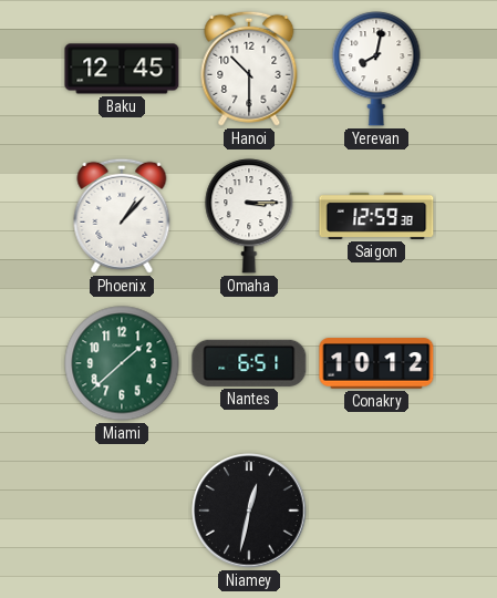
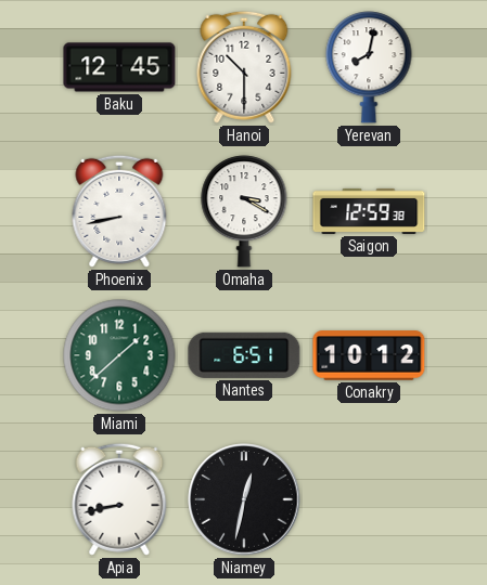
Phoenix: 1:07 -> 8:43 (119, 211)
Omaha: 3:15 -> 3:20 (244, 211)
Apia: none -> 8:43 (119, 499)
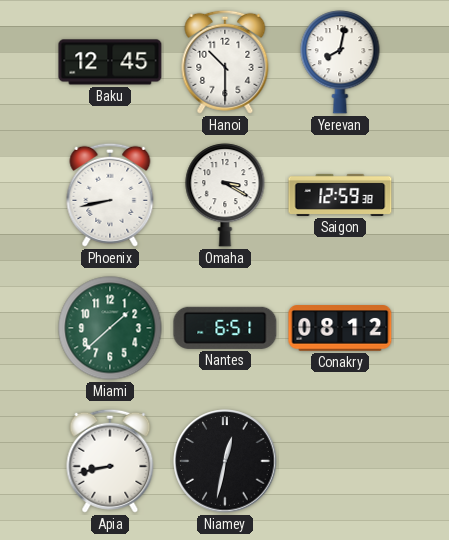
Conakry: 10:12 -> 08:12 (340, 328)
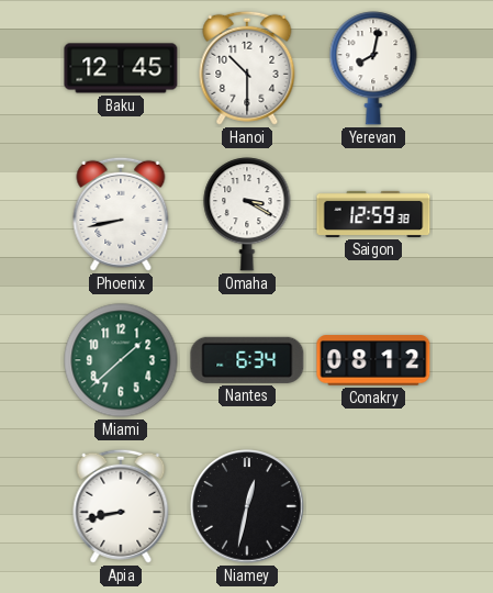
Nantes: 6:51 -> 6:34 (247, 360)
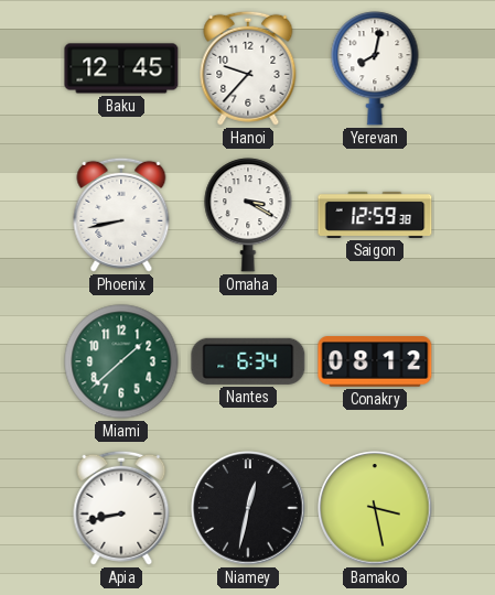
Hanoi: 10:30 -> 9:37 (248, 68)
Bamako: none -> 3:28 (375, 508)
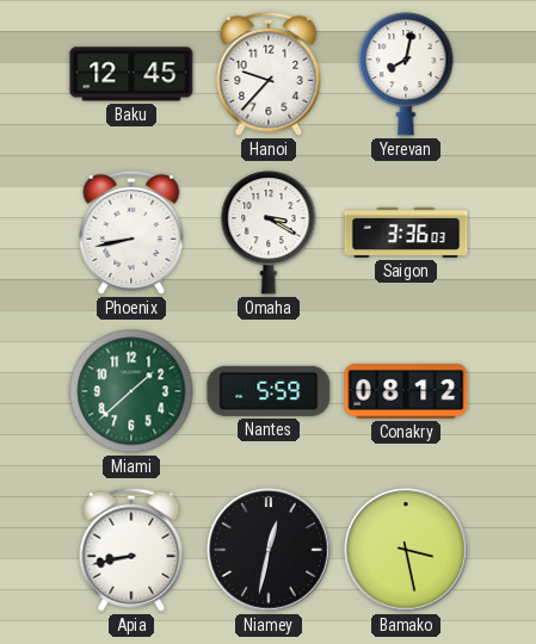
Saigon: 12:59 -> 3:36 (406, 233)
Nantes: 6:34 -> 5:59 (269, 391)
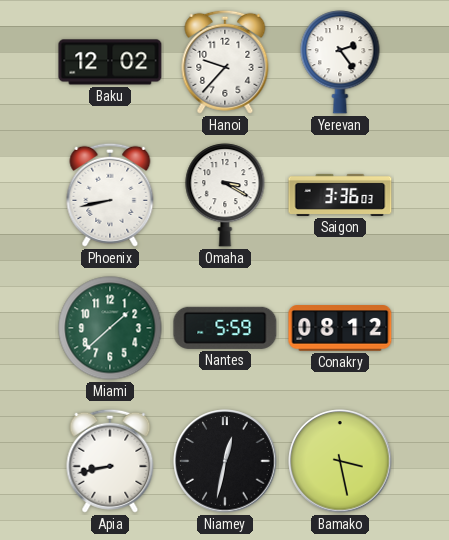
Baku: 12:45 -> 12:02 (110, 62)
Yerevan: 8:02 -> 2:24 (340, 62)
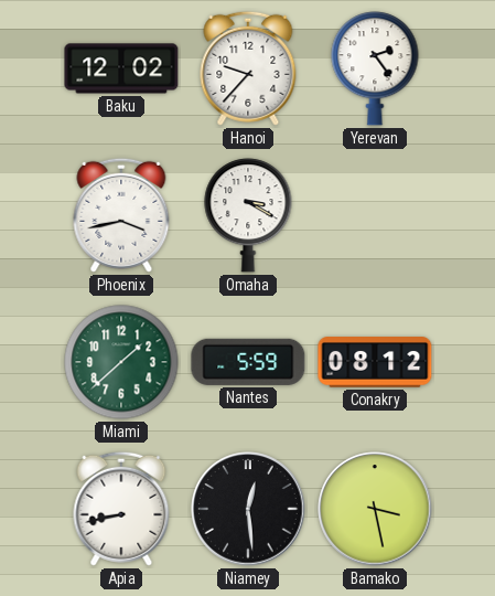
Phoenix: 8:43 -> 3:43 (121, 215)
Saigon: 3:36 -> none (340, 195)
Niamey: 12:32 -> 12:29 (248, 509)
